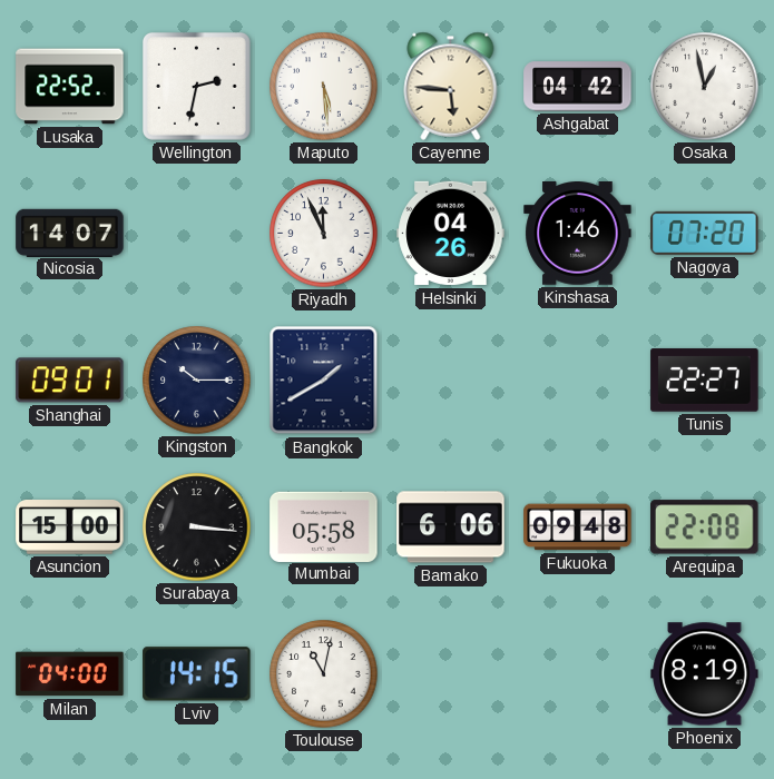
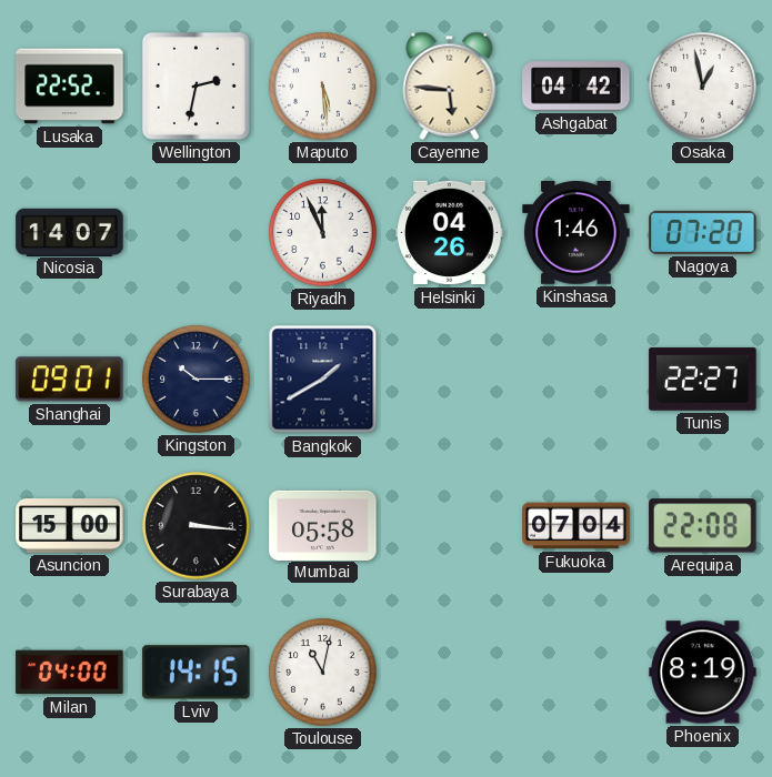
Bamako: 6:06 -> none (451, 527)
Fukuoka: 09:48 -> 07:04 (577, 526)
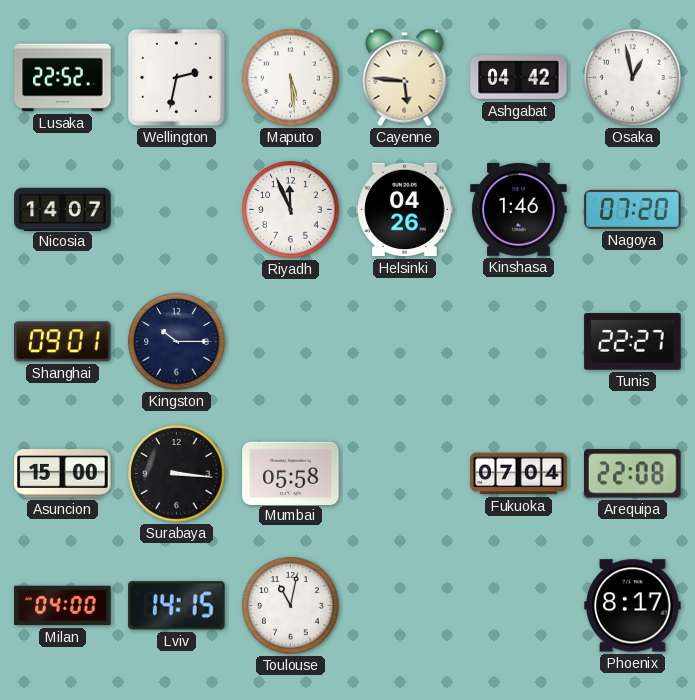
Bangkok: 1:40 -> none (323, 380)
Phoenix: 8:19 -> 8:17 (633, 606)
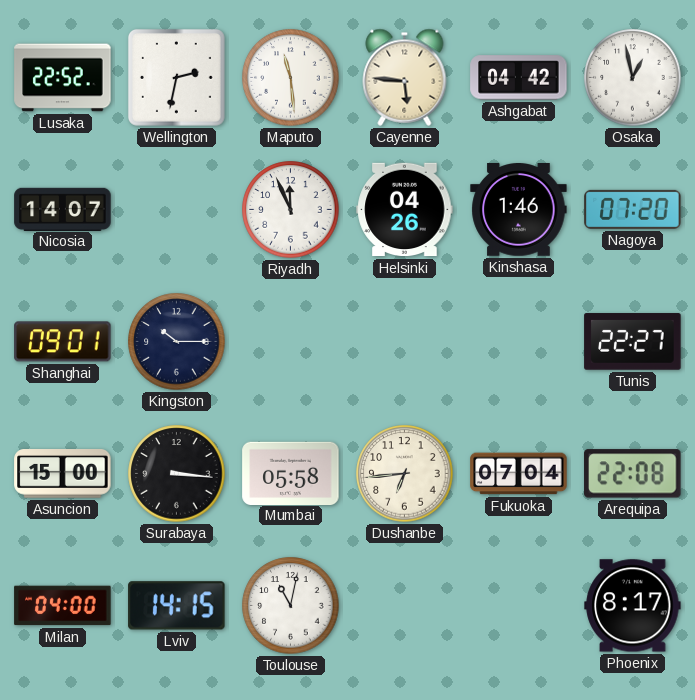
Maputo: 5:29 -> 11:29 (291, 78)
Dushanbe: none -> 6:44 (405, 474)
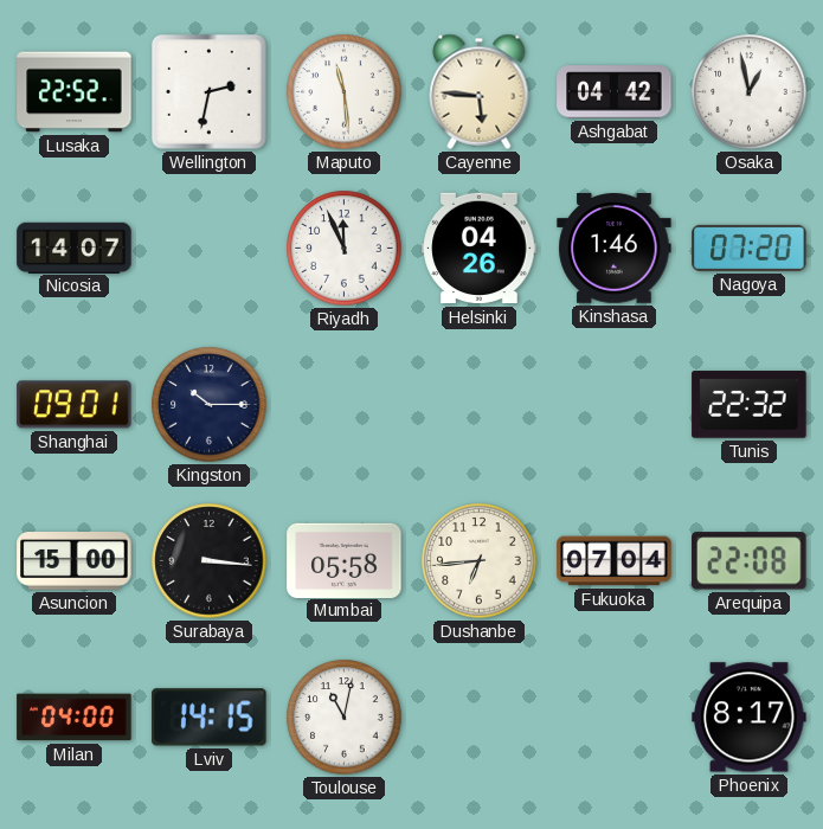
Tunis: 22:27 -> 22:32 (750, 405)
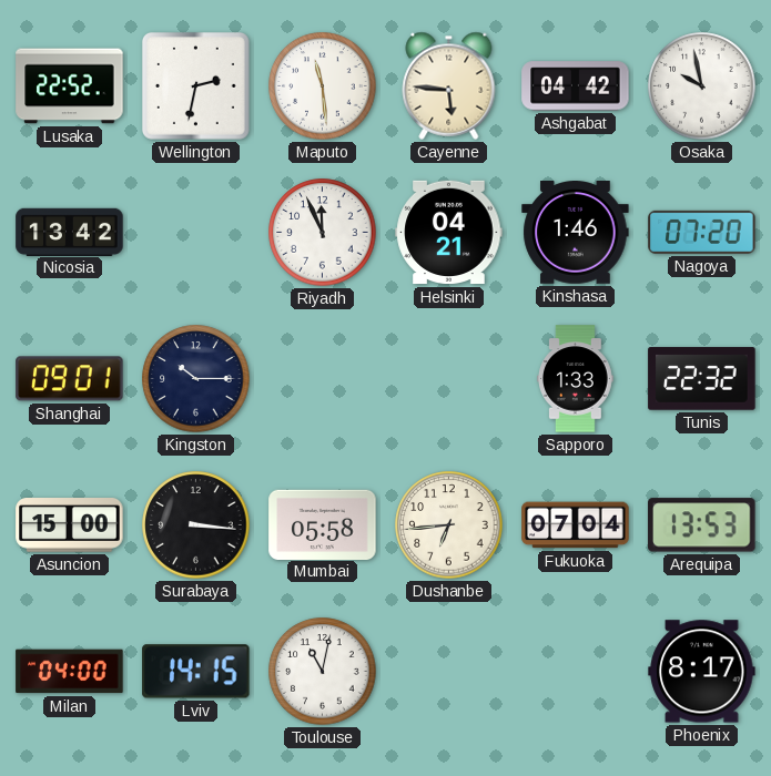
Osaka: 12:58 -> 9:58 (702, 86)
Nicosia: 14:07 -> 13:42 (70, 232)
Helsinki: 04:26 -> 04:21 (449, 233)
Sapporo: none -> 1:33 (576, 379)
Arequipa: 22:08 -> 13:53 (702, 525)
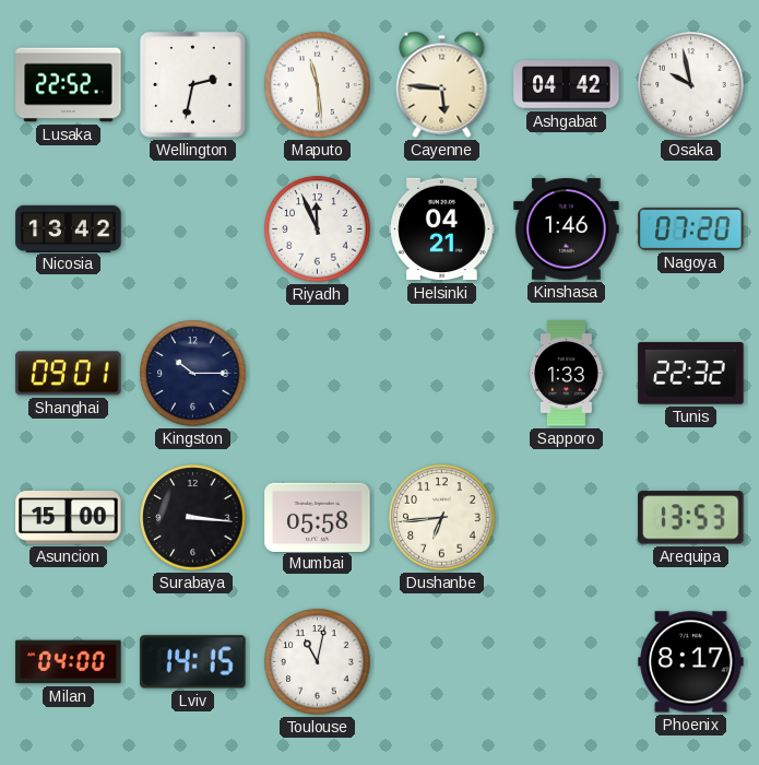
Fukuoka: 07:04 -> none (576, 525)
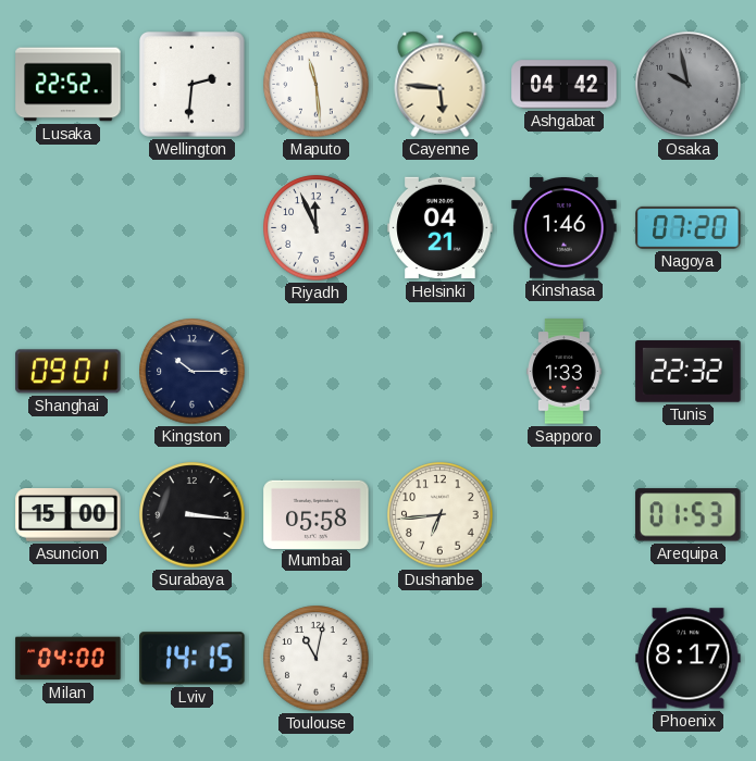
Wellington: 2:32 -> 2:31 (191, 84)
Osaka dial: white -> grey (689, 85)
Nicosia: 13:42 -> none (69, 228)
Arequipa: 13:53 -> 01:53 (689, 515)
